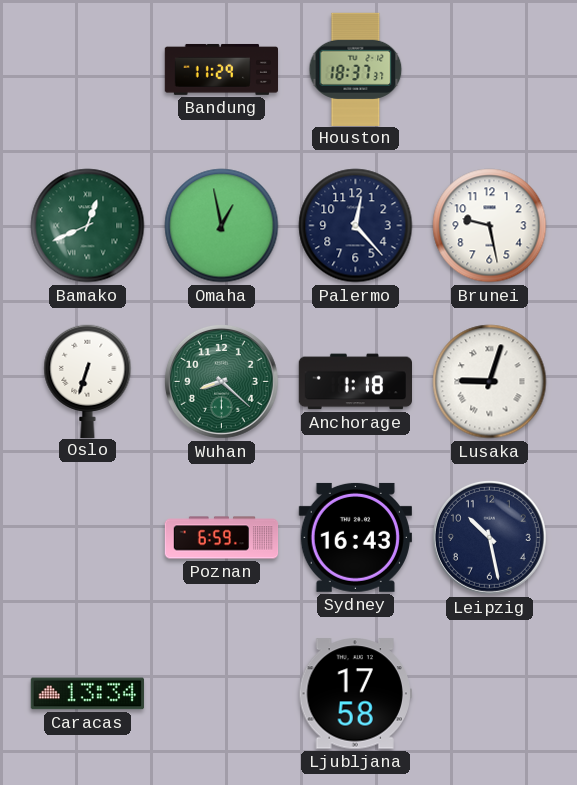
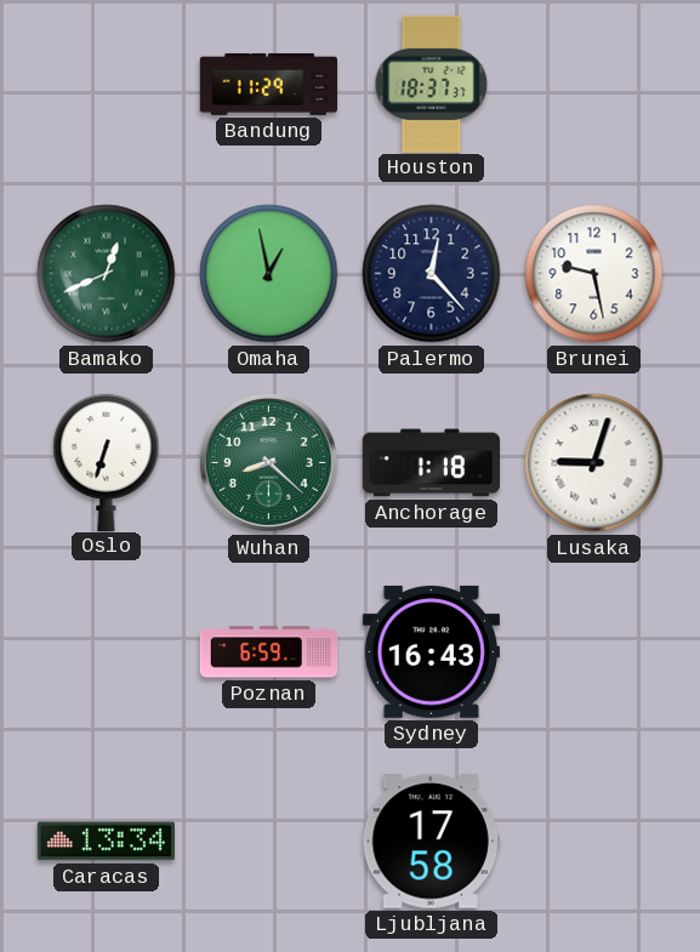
Leipzig: 10:28 -> none (489, 537)
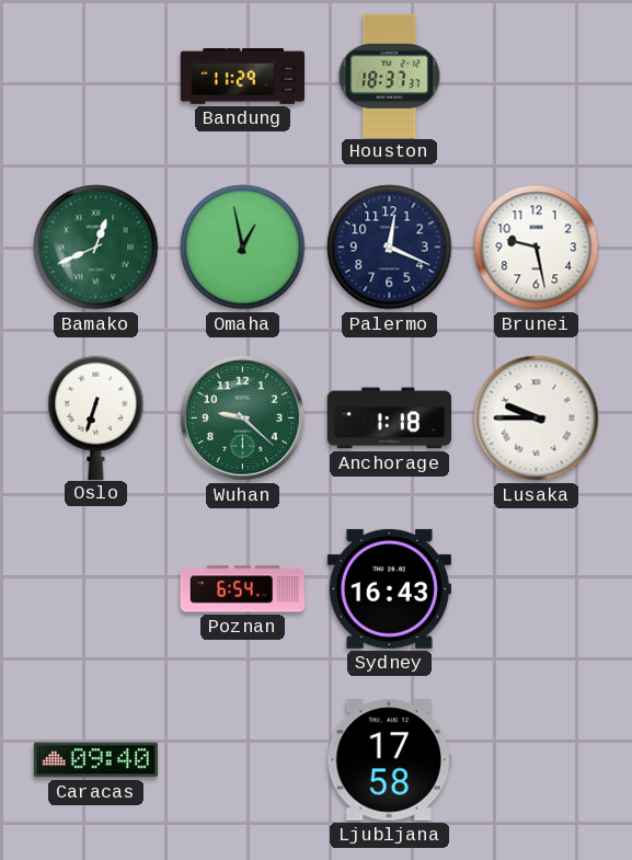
Palermo: 12:23 -> 12:19 (390, 248)
Wuhan: 8:22 -> 9:22 (242, 417)
Lusaka: 9:03 -> 9:45 (537, 418)
Poznan: 6:59 -> 6:54 (243, 589)
Caracas: 13:34 -> 09:40 (95, 760)
